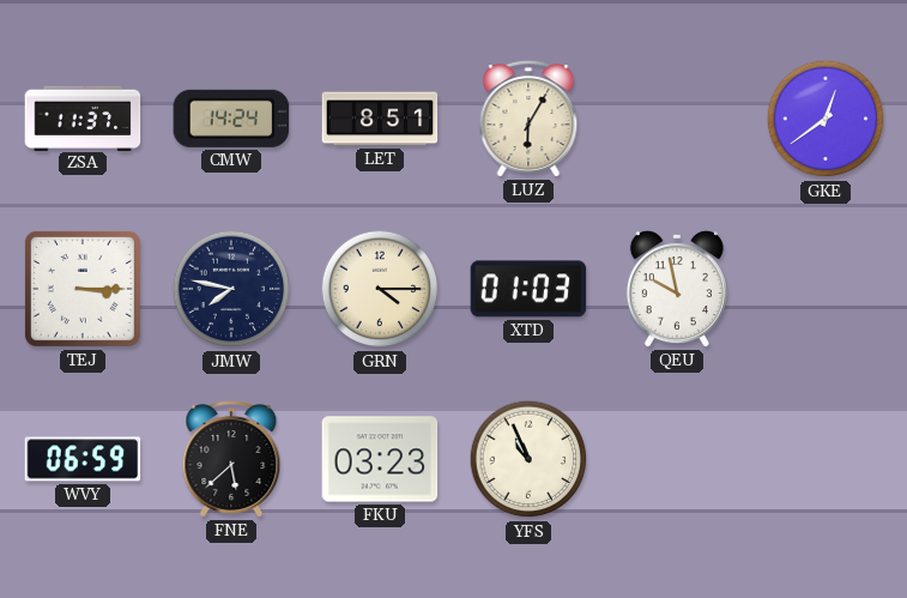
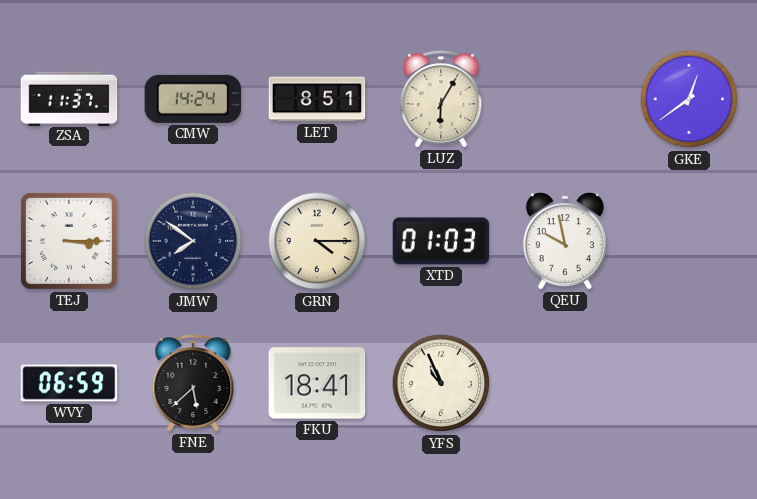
JMW: 7:47 -> 7:51 (193, 241)
FKU: 03:23 -> 18:41 (317, 383)
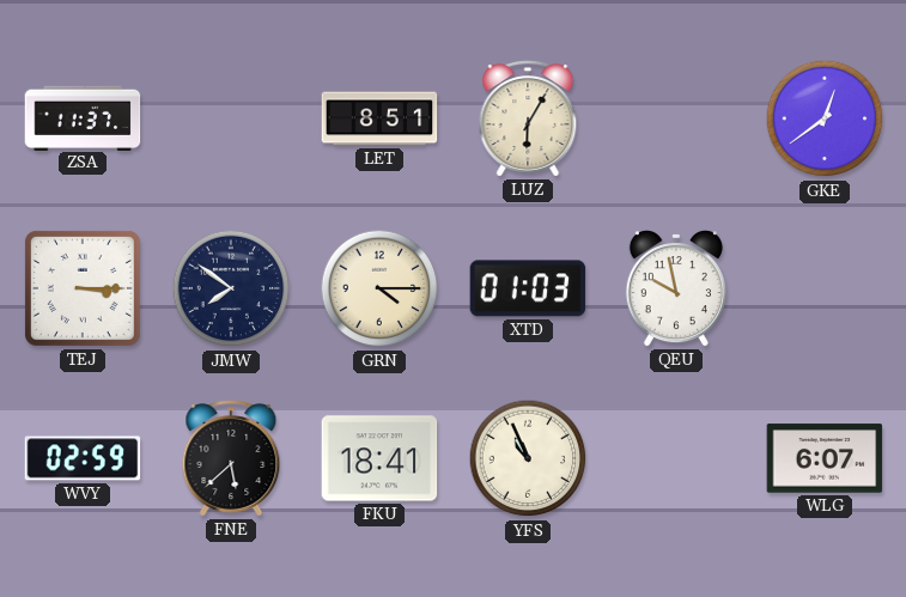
CMW: 14:24 -> none (193, 99)
WVY: 06:59 -> 02:59 (83, 458)
WLG: none -> 6:07 (825, 458)
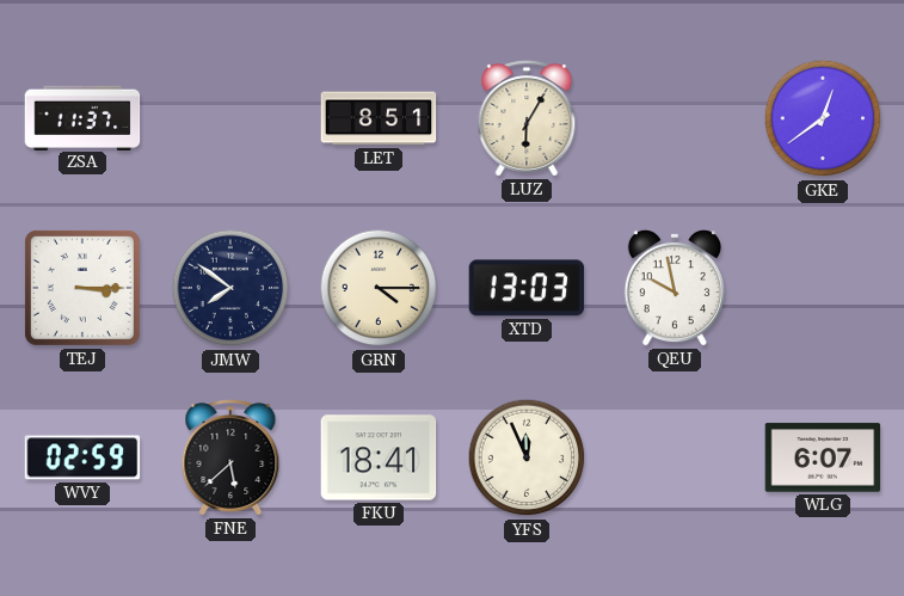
XTD: 01:03 -> 13:03 (527, 288)
YFS: 10:56 -> 11:56 (527, 457)
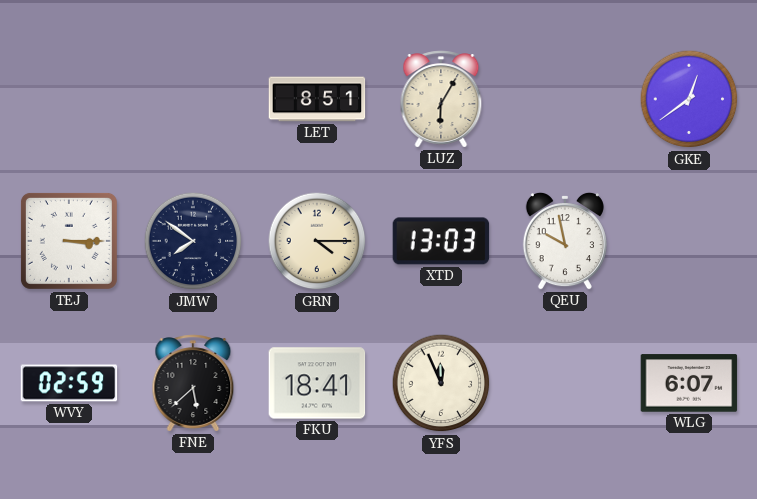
ZSA: 11:37 -> none (82, 117)
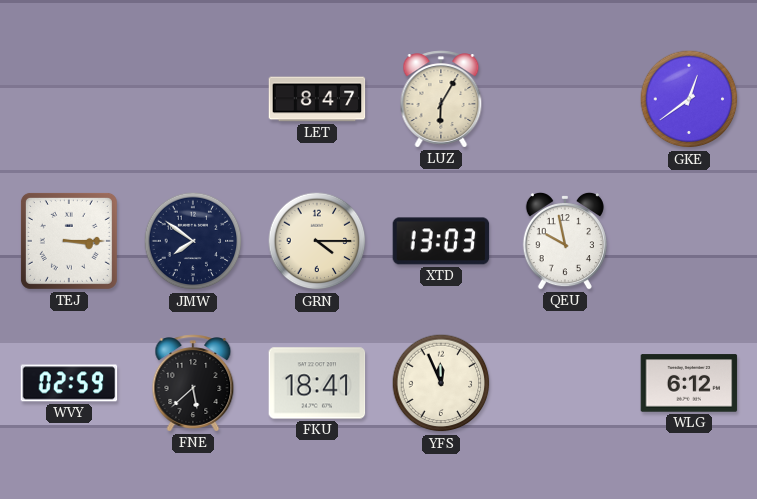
LET: 8:51 -> 8:47 (317, 99)
WLG: 6:07 -> 6:12 (689, 383)
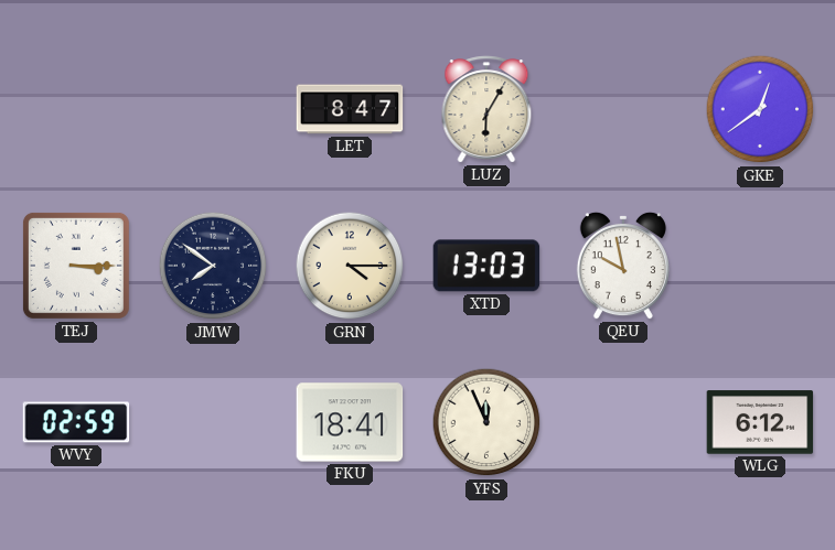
FNE: 5:38 -> none (193, 383)
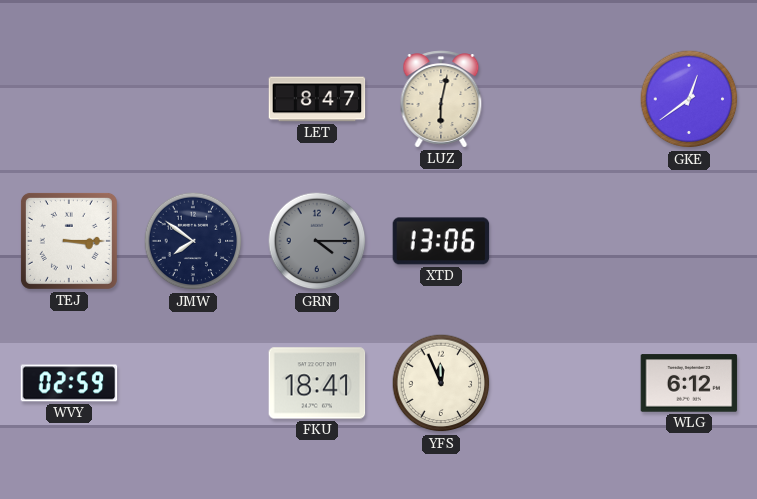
LUZ: 6:05 -> 6:02 (441, 99)
GRN dial: cream -> grey (317, 241)
XTD: 13:03 -> 13:06 (441, 241)
QEU: 9:58 -> none (623, 266)
